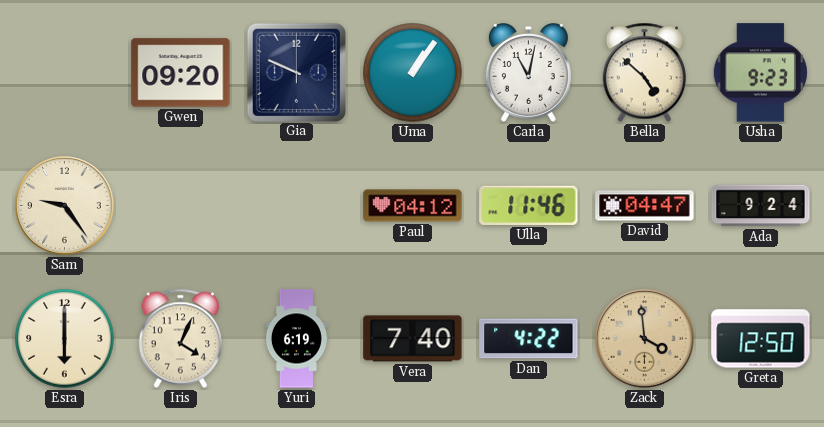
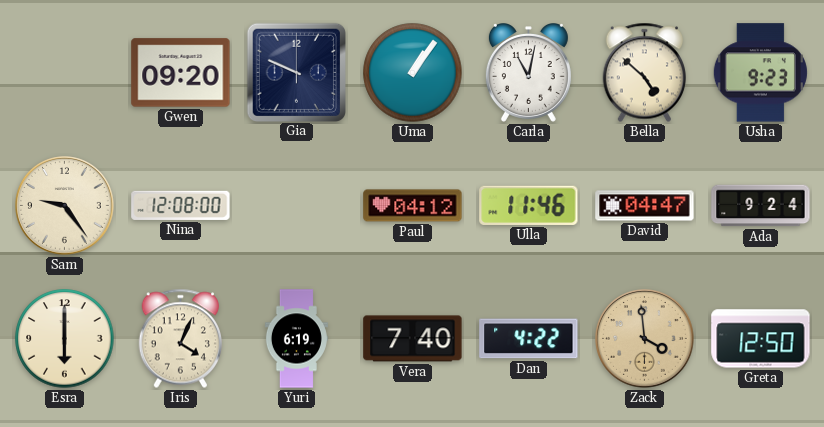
Nina: none -> 12:08 (181, 205)
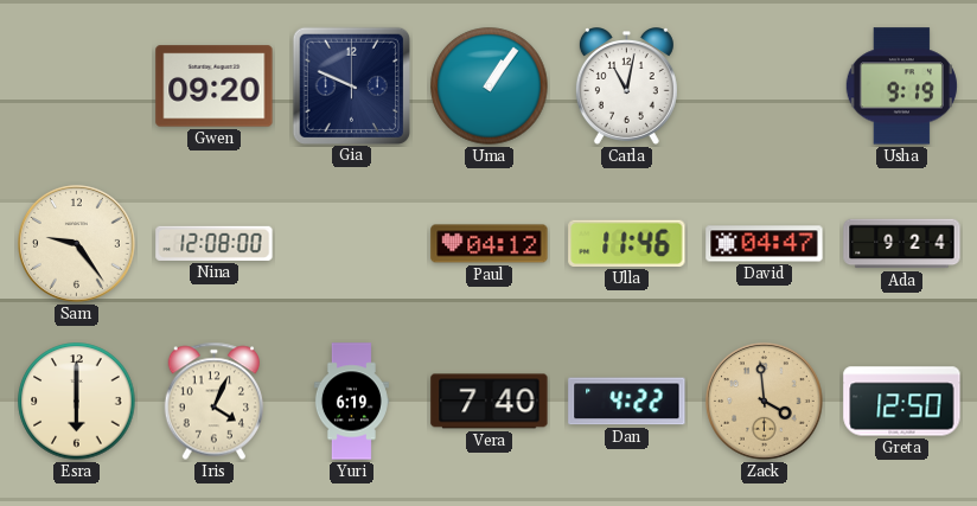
Bella: 4:52 -> none (644, 73)
Usha: 9:23 -> 9:19 (901, 87)
